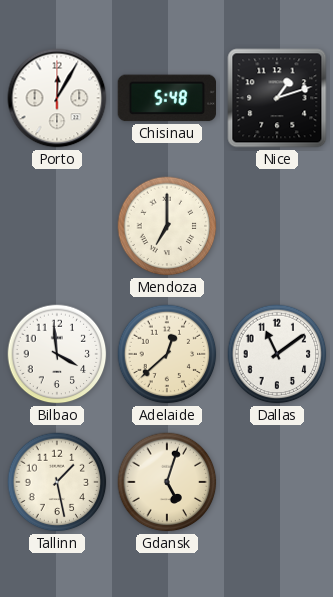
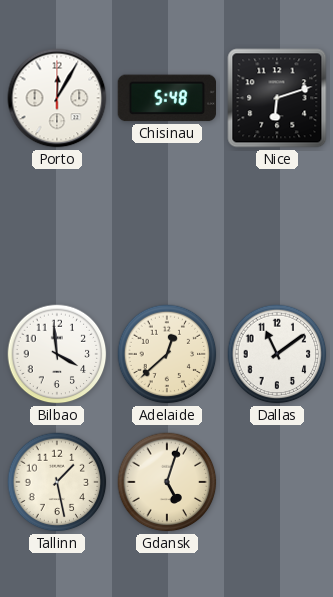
Nice: 1:12 -> 6:12 (277, 98)
Mendoza: 7:00 -> none (167, 226)
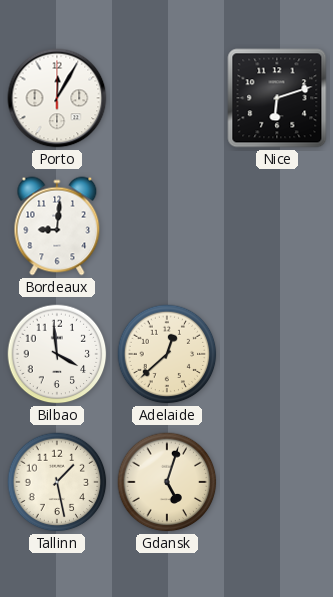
Chisinau: 5:48 -> none (166, 98)
Bordeaux: none -> 9:01 (57, 226)
Dallas: 11:09 -> none (277, 354)
